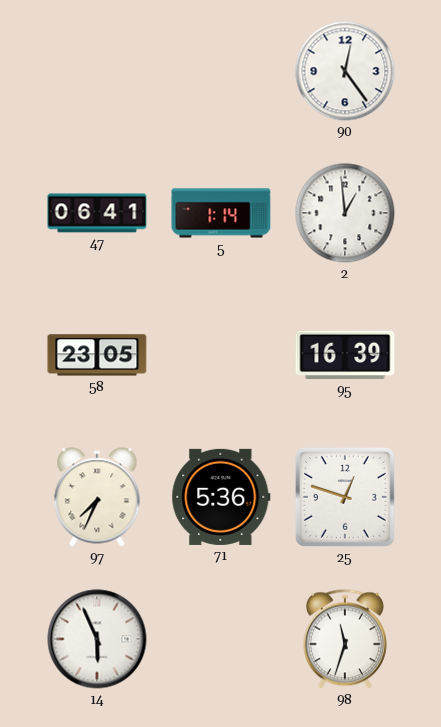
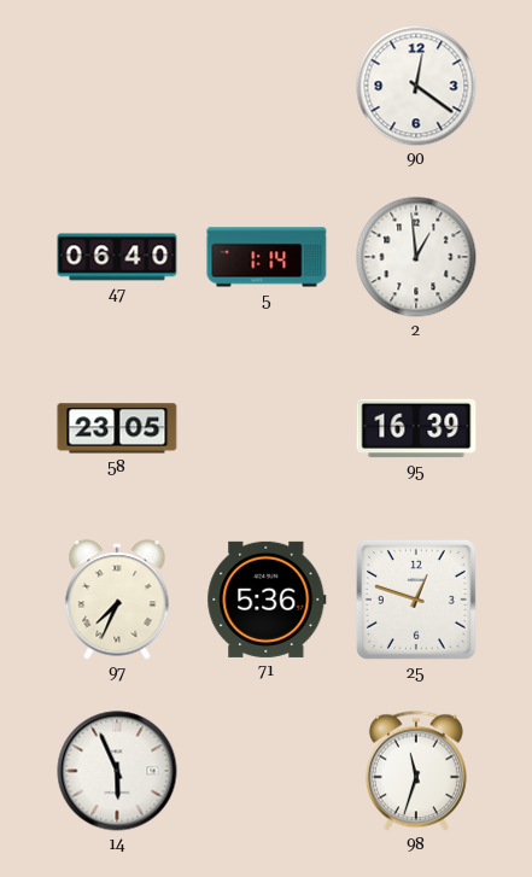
90: 12:24 -> 12:21 (416, 86)
47: 06:41 -> 06:40 (117, 257)
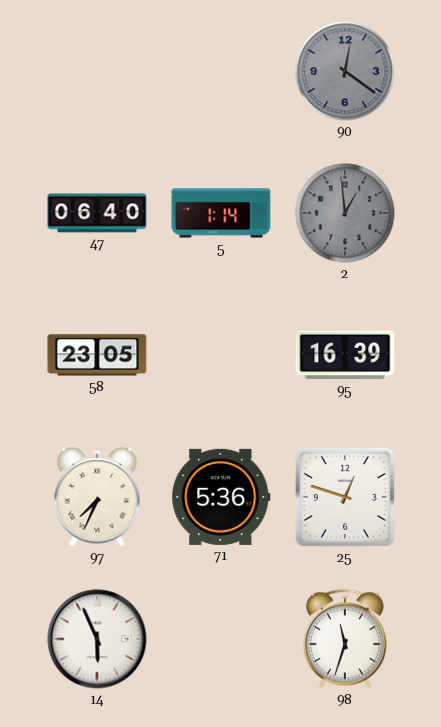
90 dial: white -> grey (345, 71)
2 dial: white -> grey (345, 213)
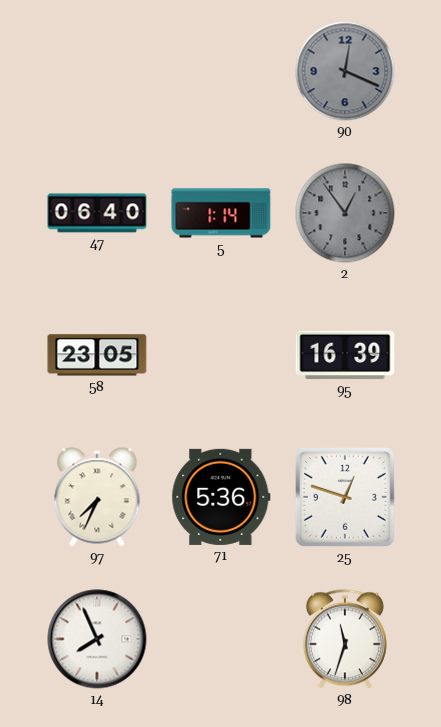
90: 12:21 -> 12:19 (345, 71)
2: 12:59 -> 12:54 (345, 213)
14: 5:56 -> 7:56 (97, 639)
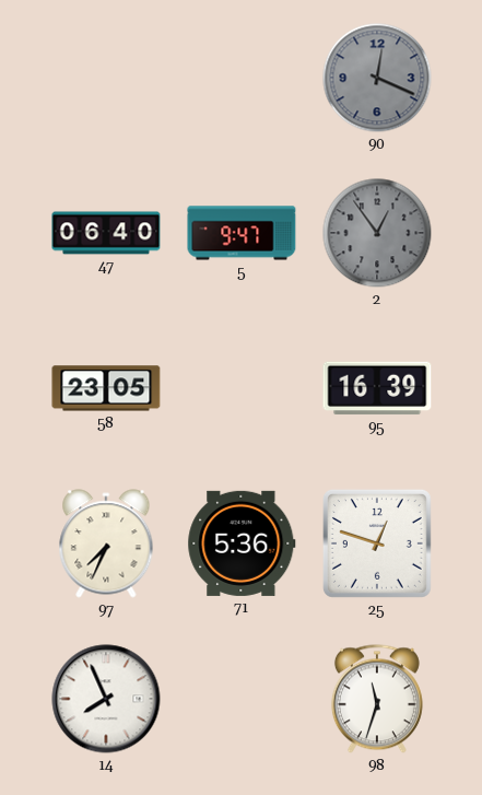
5: 1:14 -> 9:47 (242, 233)
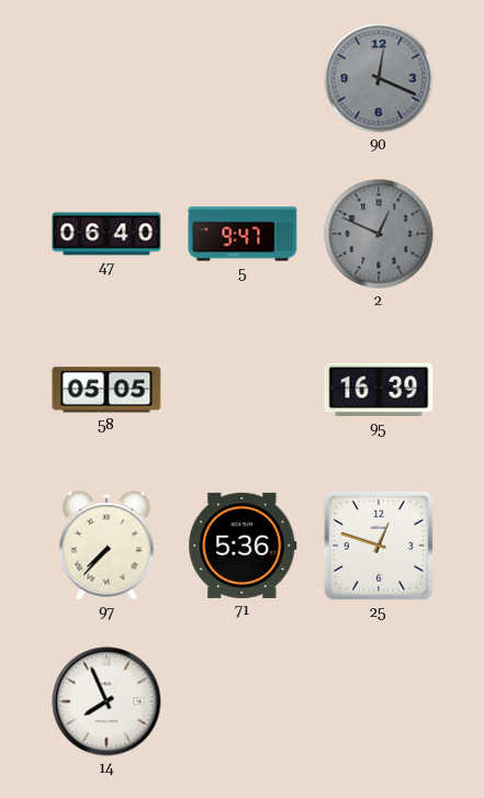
2: 12:54 -> 12:49 (379, 234)
58: 23:05 -> 05:05 (106, 390)
97: 7:34 -> 7:37 (106, 546)
98: 11:33 -> none (377, 699)
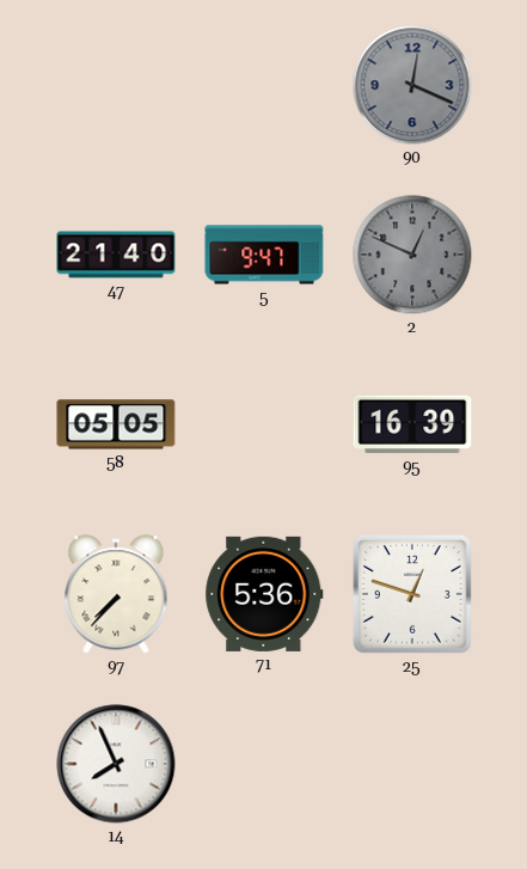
47: 06:40 -> 21:40 (116, 255)
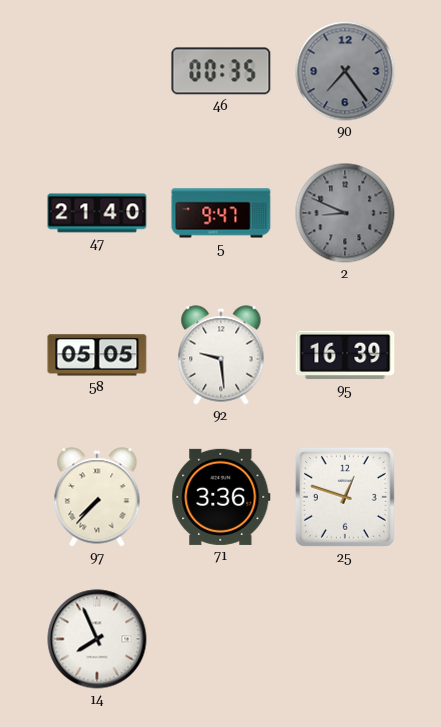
46: none -> 00:35 (221, 71)
90: 12:19 -> 7:24 (345, 71)
2: 12:49 -> 8:49 (345, 213)
92: none -> 9:29 (221, 355)
71: 5:36 -> 3:36 (221, 497)
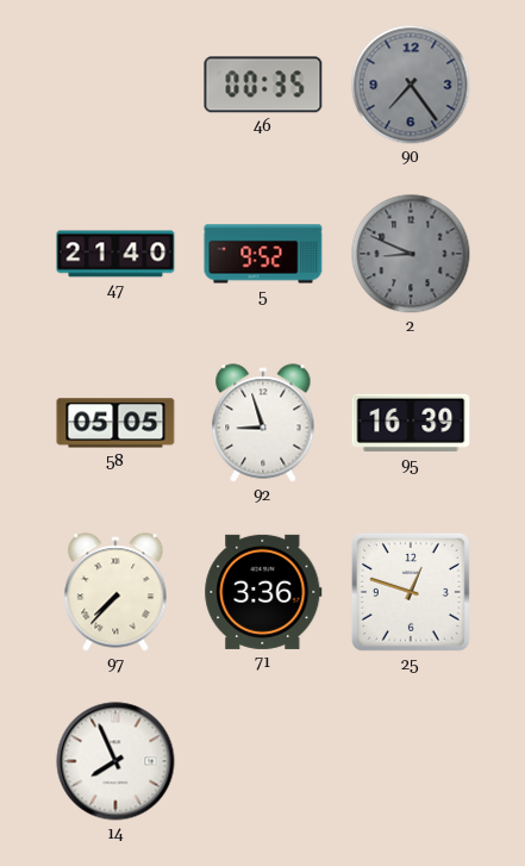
5: 9:47 -> 9:52 (263, 254)
92: 9:29 -> 8:57 (263, 423)
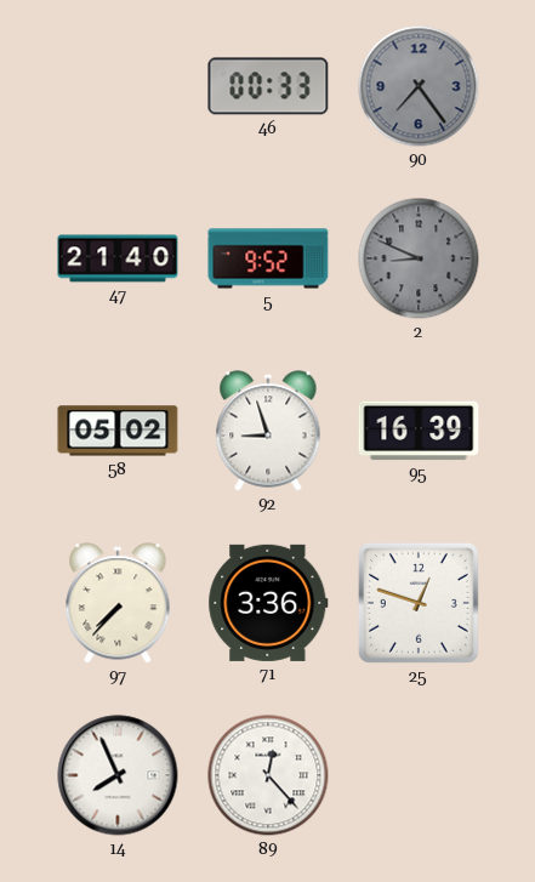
46: 00:35 -> 00:33 (268, 86)
58: 05:05 -> 05:02 (118, 431)
89: none -> 12:23 (268, 775)
